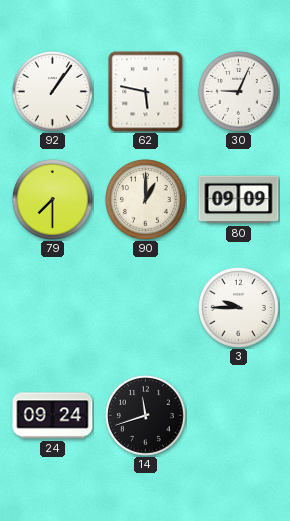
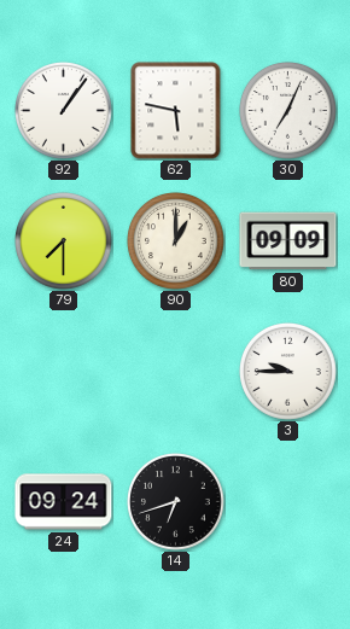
30: 9:04 -> 7:04 (288, 111)
14: 11:42 -> 6:42 (176, 502)
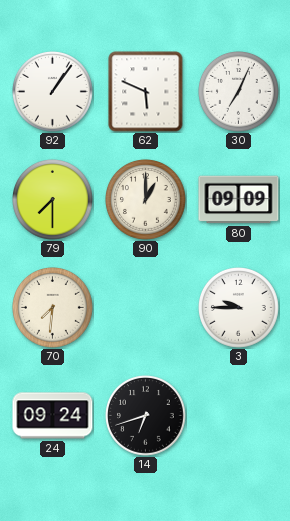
62: 5:47 -> 5:49 (146, 92)
70: none -> 7:31 (53, 308)
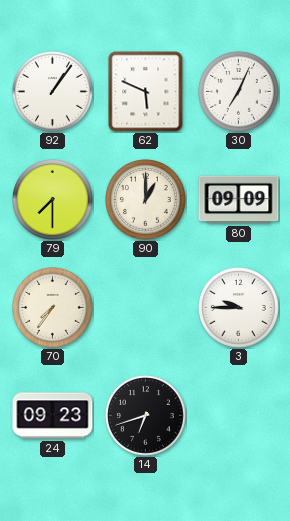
70: 7:31 -> 7:36 (53, 308)
24: 09:24 -> 09:23 (53, 416)
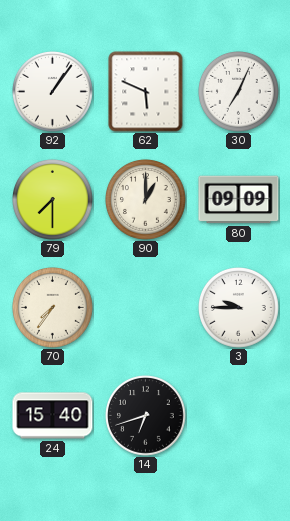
24: 09:23 -> 15:40 (53, 416)
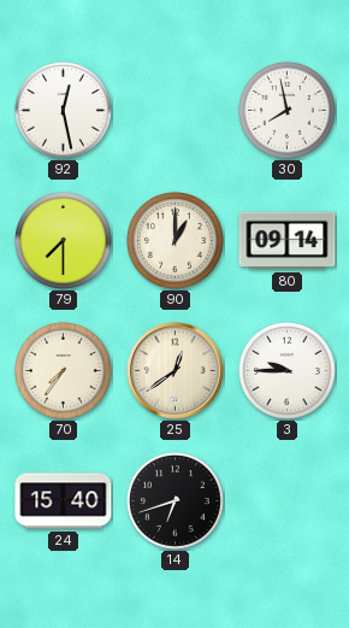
92: 1:06 -> 12:28 (64, 111)
62: 5:49 -> none (146, 92)
30: 7:04 -> 7:58 (288, 111)
80: 09:09 -> 09:14 (288, 241)
25: none -> 12:39 (176, 371)
